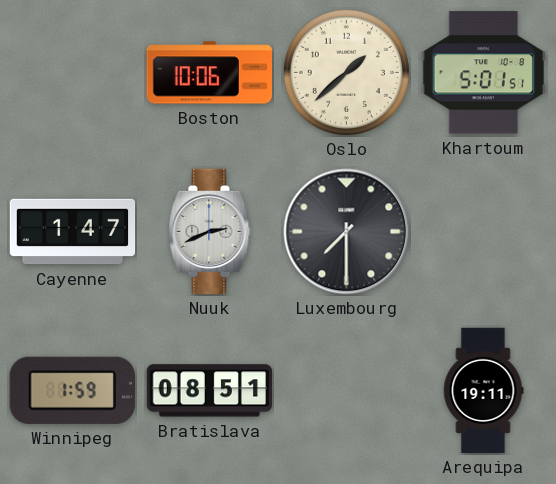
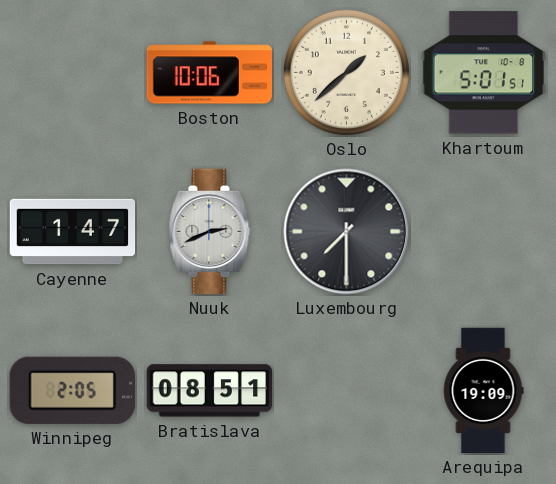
Winnipeg: 1:59 -> 2:05 (72, 390)
Arequipa: 19:11 -> 19:09 (483, 391)
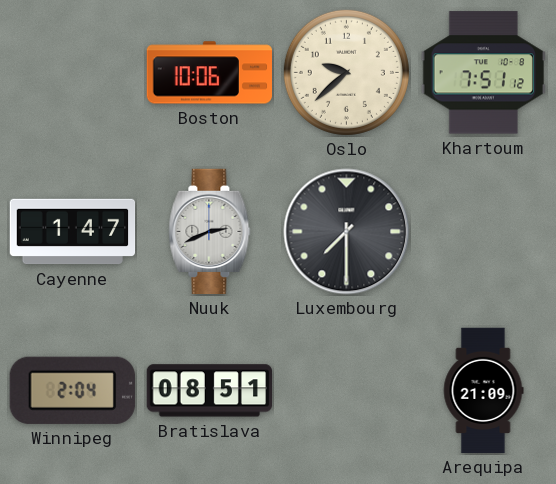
Oslo: 1:38 -> 9:38 (346, 72)
Khartoum: 5:01 -> 7:51 (483, 73)
Winnipeg: 2:05 -> 2:04 (72, 390)
Arequipa: 19:09 -> 21:09 (483, 391)
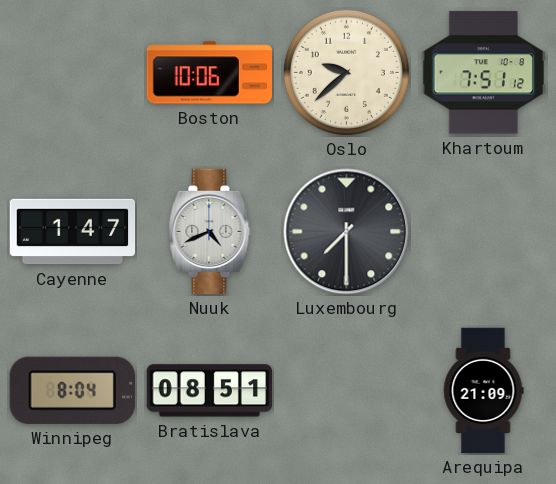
Nuuk: 2:41 -> 4:41 (210, 232)
Winnipeg: 2:04 -> 8:04 (72, 390)
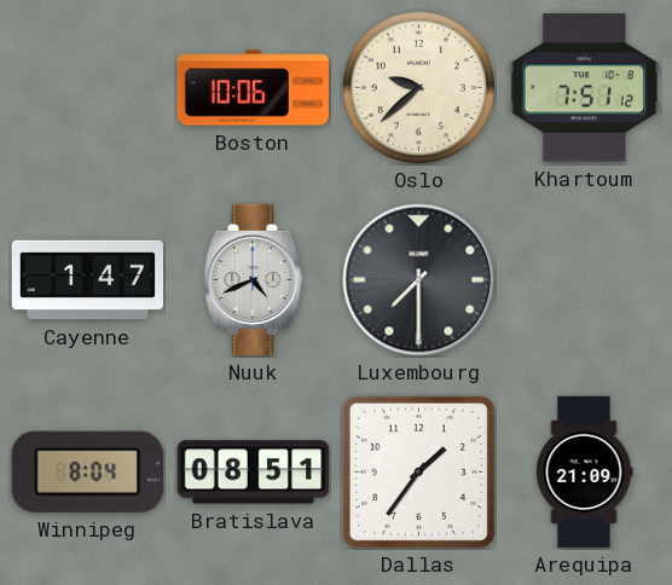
Dallas: none -> 1:36 (418, 471)
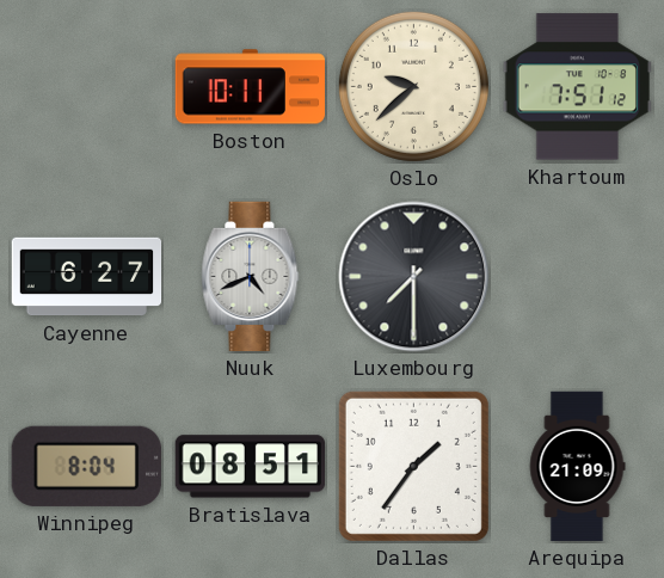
Boston: 10:06 -> 10:11 (251, 87)
Cayenne: 1:47 -> 6:27 (87, 277)
